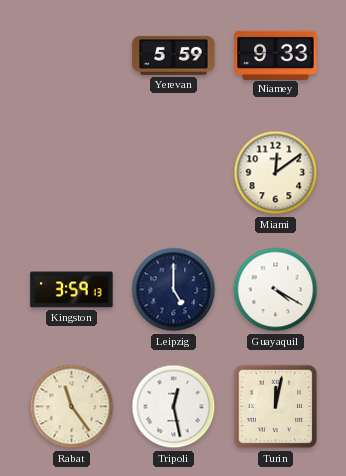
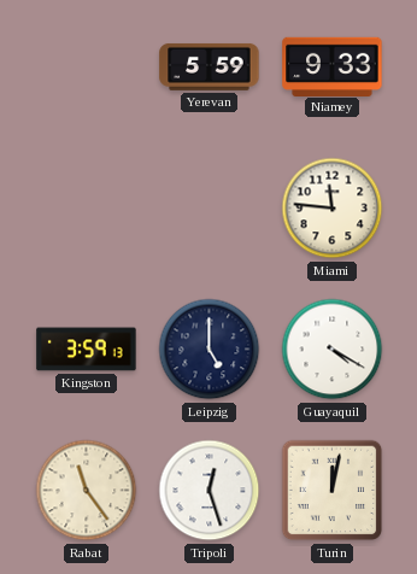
Miami: 12:09 -> 11:46 (333, 209)
Tripoli: 12:28 -> 12:27 (210, 491)
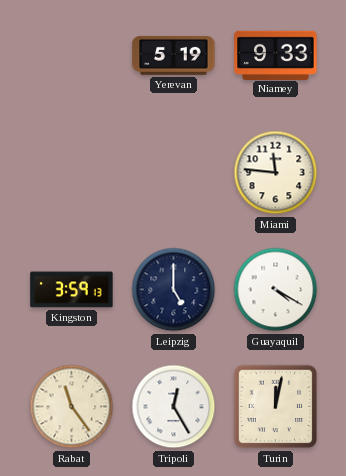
Yerevan: 5:59 -> 5:19 (174, 55)
Tripoli: 12:27 -> 12:25 (174, 407)
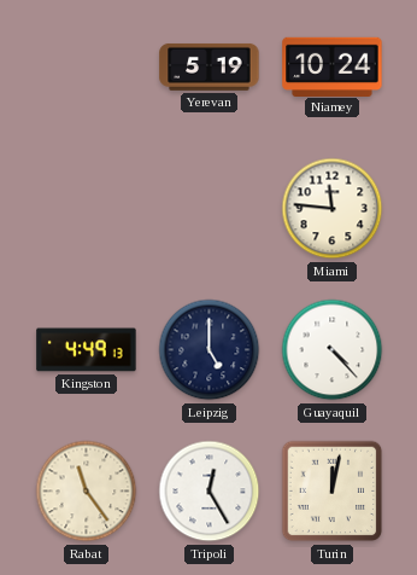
Niamey: 9:33 -> 10:24 (333, 66)
Kingston: 3:59 -> 4:49 (87, 350)
Guayaquil: 4:20 -> 4:23 (333, 350)
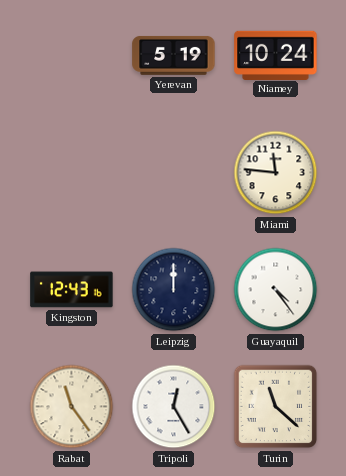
Kingston: 4:49 -> 12:43 (72, 290)
Leipzig: 5:00 -> 12:00 (174, 290)
Guayaquil: 4:23 -> 4:24 (276, 290)
Turin: 12:02 -> 11:22 (276, 407)
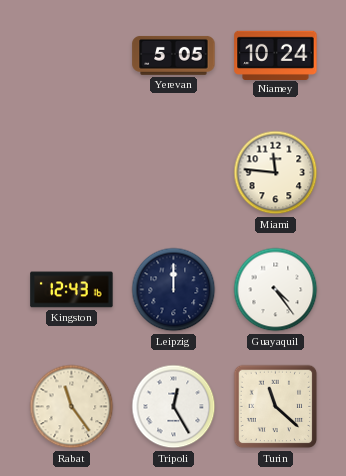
Yerevan: 5:19 -> 5:05 (174, 55)
